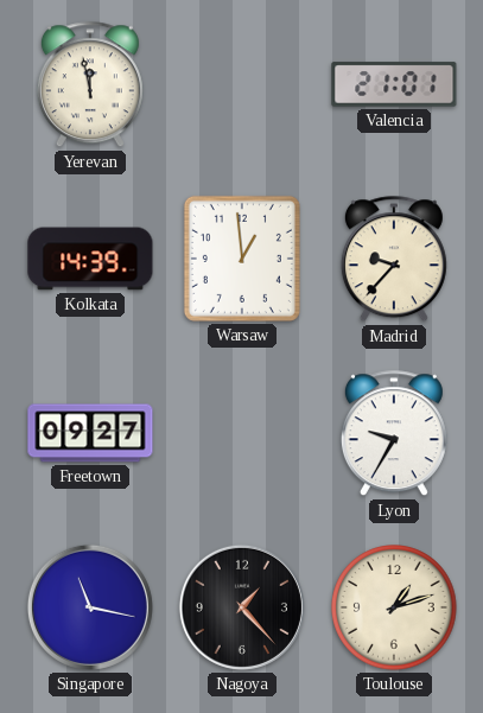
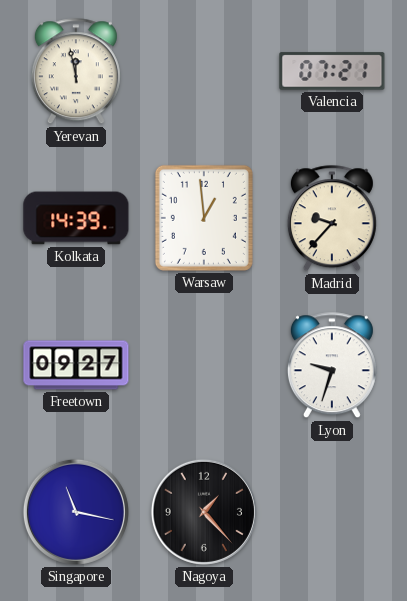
Valencia: 21:01 -> 07:21 (332, 71)
Lyon: 9:35 -> 9:33 (332, 366)
Toulouse: 1:12 -> none (394, 607)
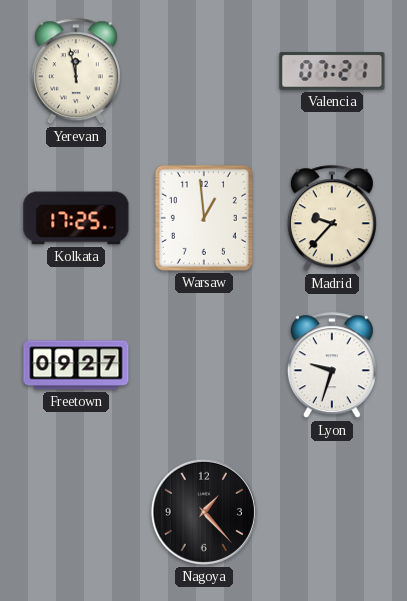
Kolkata: 14:39 -> 17:25 (76, 218)
Singapore: 11:17 -> none (76, 512)
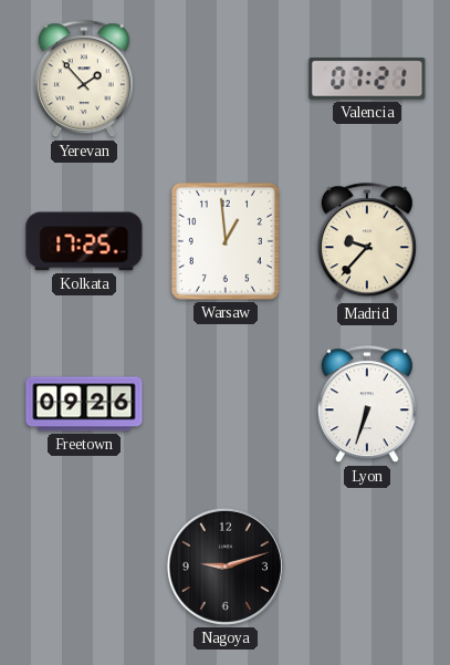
Yerevan: 11:58 -> 1:53 (84, 80)
Freetown: 09:27 -> 09:26 (84, 404)
Lyon: 9:33 -> 6:33 (367, 405)
Nagoya: 1:23 -> 9:12 (226, 567)
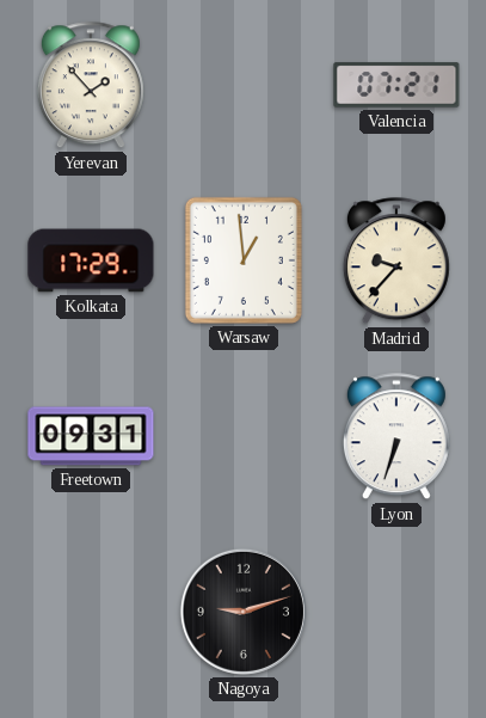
Kolkata: 17:25 -> 17:29 (91, 260)
Freetown: 09:26 -> 09:31 (91, 436)
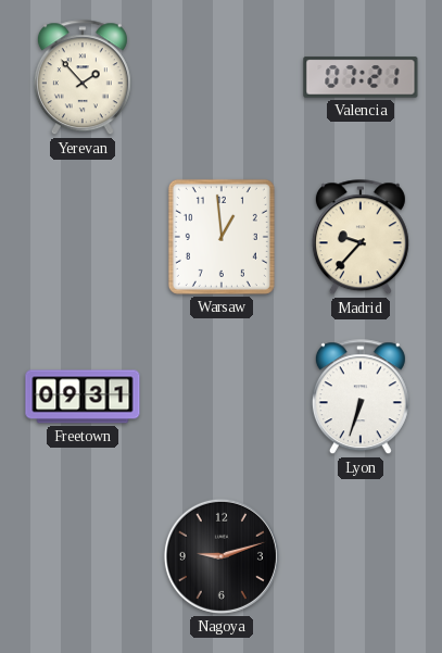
Kolkata: 17:29 -> none (91, 260)
